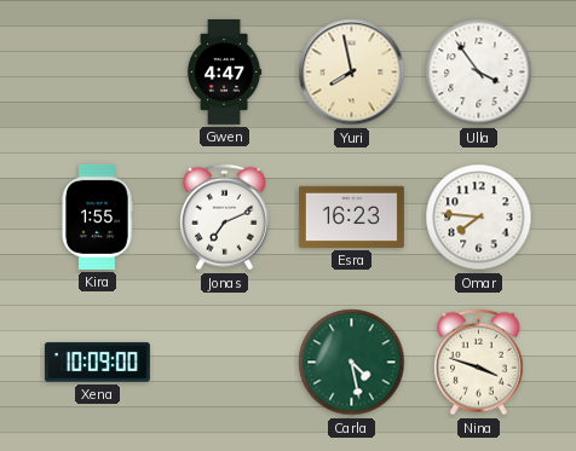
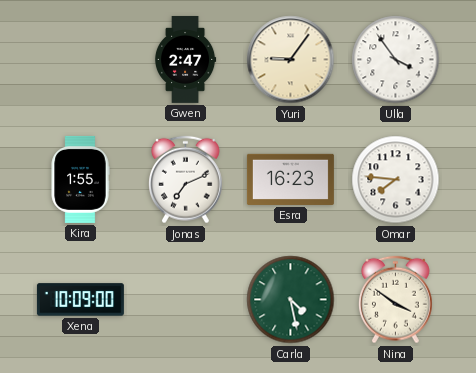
Gwen: 4:47 -> 2:47 (185, 59)
Yuri: 7:58 -> 9:06 (291, 60)
Nina: 3:48 -> 3:51 (396, 300)
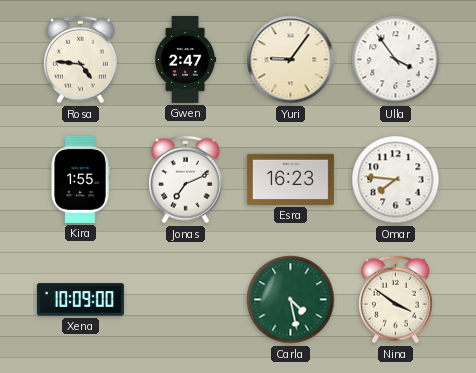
Rosa: none -> 4:46 (81, 60)
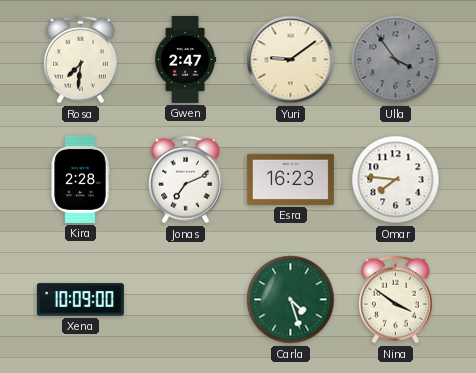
Rosa: 4:46 -> 7:31 (81, 60)
Yuri: 9:06 -> 9:09 (291, 60)
Ulla dial: white -> grey (396, 60)
Kira: 1:55 -> 2:28 (80, 179)
Carla: 4:28 -> 4:27 (291, 300)
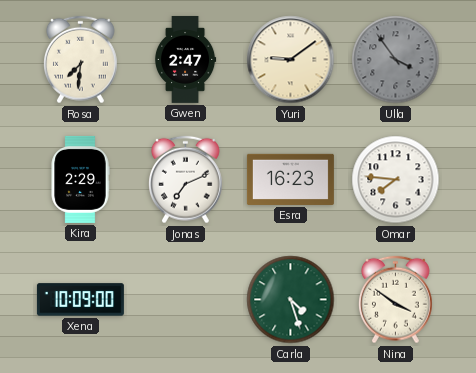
Kira: 2:28 -> 2:29 (80, 179)
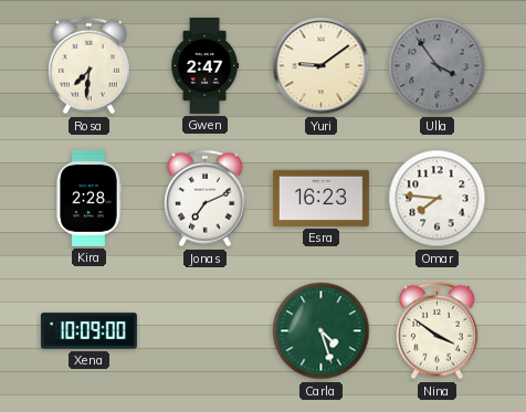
Kira: 2:29 -> 2:28 (88, 198)
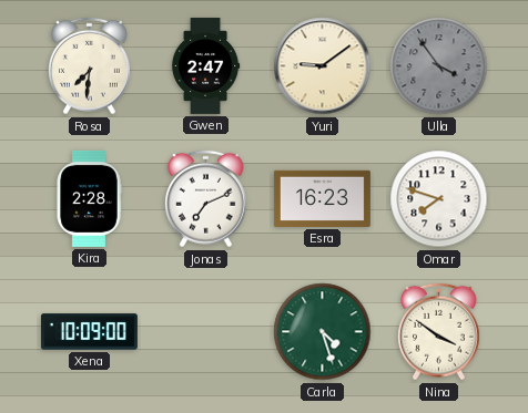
Omar: 7:46 -> 7:48 (439, 199)
